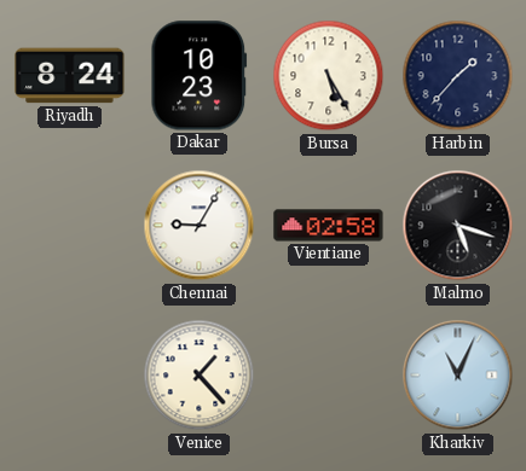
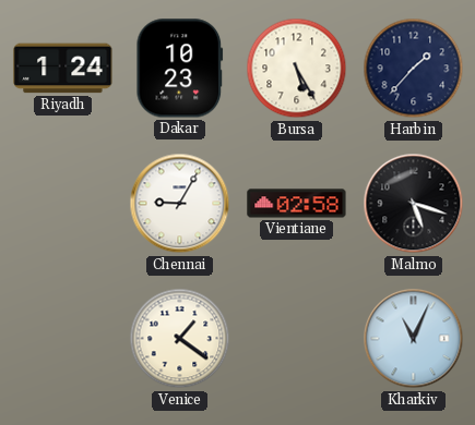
Riyadh: 8:24 -> 1:24 (63, 69)
Venice: 1:23 -> 1:21 (180, 339)
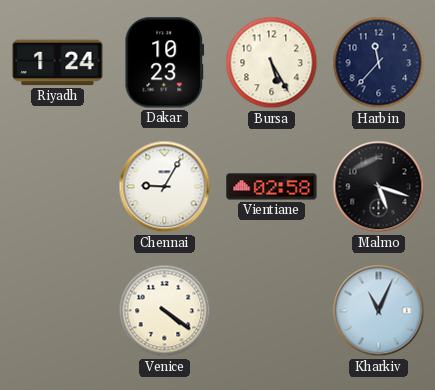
Harbin: 1:37 -> 11:37 (379, 63)
Venice: 1:21 -> 4:21 (165, 311)
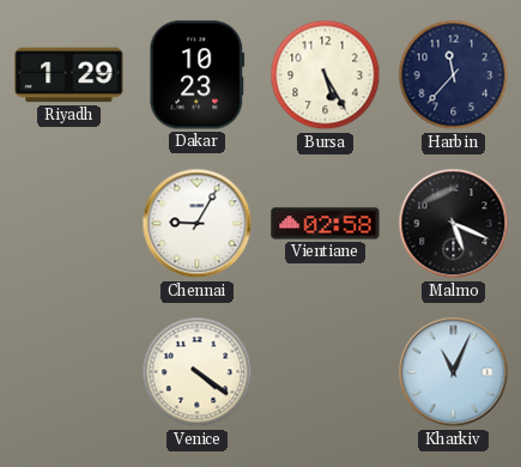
Riyadh: 1:24 -> 1:29 (69, 75)
Malmo: 5:18 -> 5:19 (454, 224)
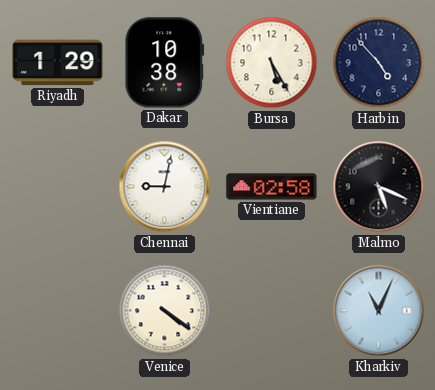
Dakar: 10:23 -> 10:38 (165, 63)
Harbin: 11:37 -> 4:53 (379, 63)
Chennai: 9:05 -> 9:02 (165, 187)
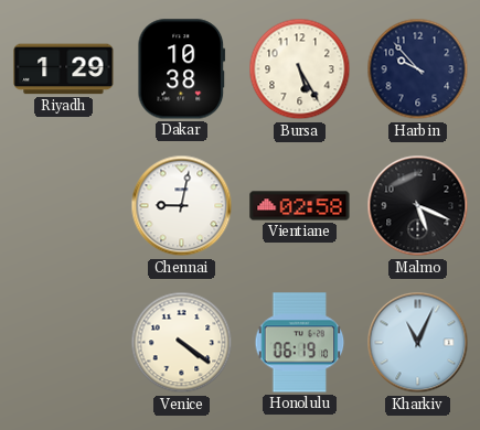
Harbin: 4:53 -> 9:53 (418, 69)
Honolulu: none -> 06:19 (300, 343)
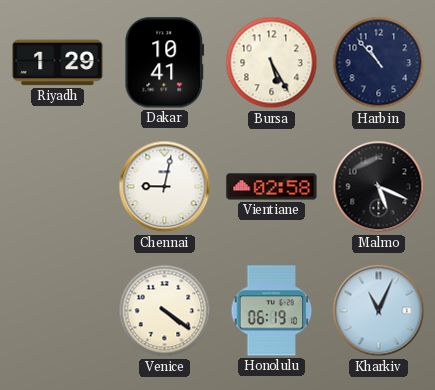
Dakar: 10:38 -> 10:41 (165, 63)
Harbin: 9:53 -> 10:53 (379, 63)
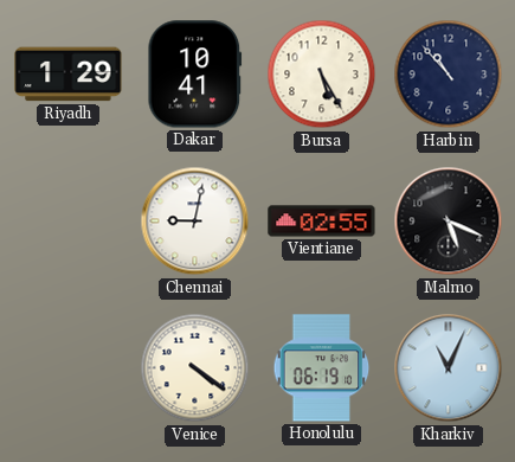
Vientiane: 02:58 -> 02:55 (322, 222)
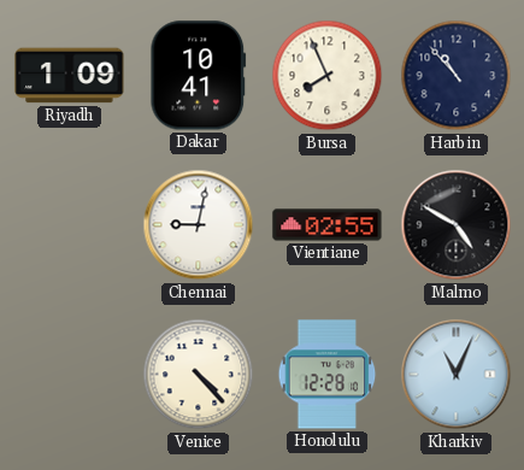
Riyadh: 1:29 -> 1:09 (70, 76)
Bursa: 5:25 -> 7:56 (328, 76)
Malmo: 5:19 -> 4:50 (457, 225)
Venice: 4:21 -> 4:23 (199, 375)
Honolulu: 06:19 -> 12:28 (328, 375)
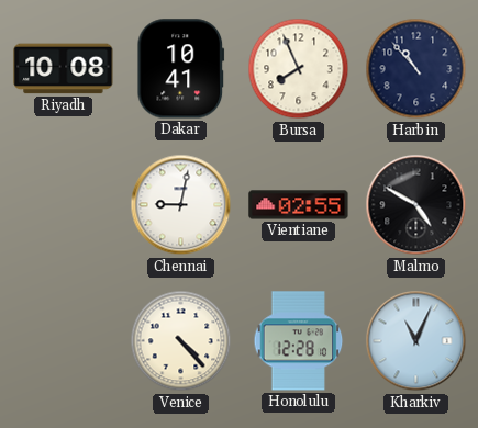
Riyadh: 1:09 -> 10:08 (64, 69)
